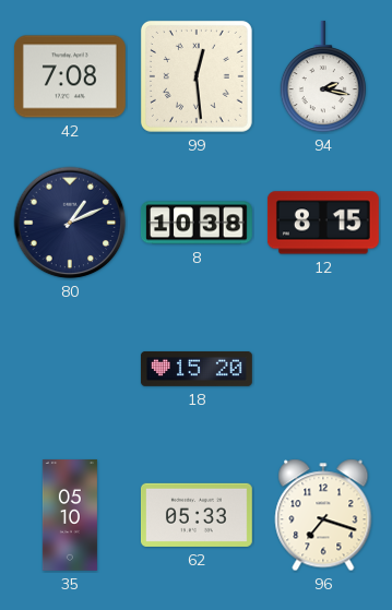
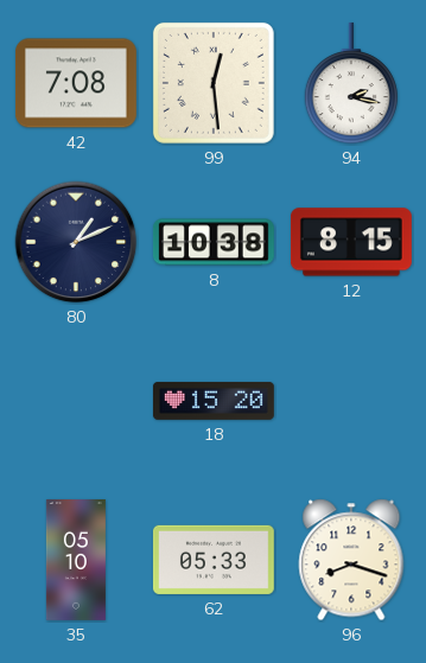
96: 7:18 -> 8:18 (351, 560)
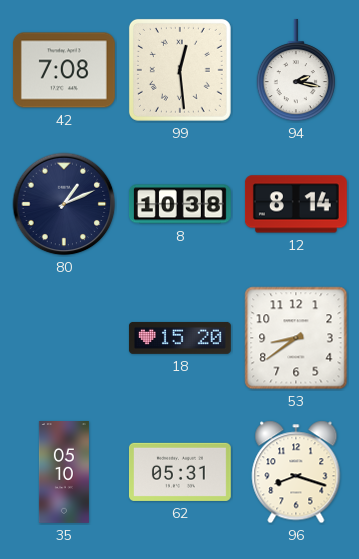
12: 8:15 -> 8:14 (296, 204)
53: none -> 8:39 (296, 338)
62: 05:33 -> 05:31 (180, 472)
